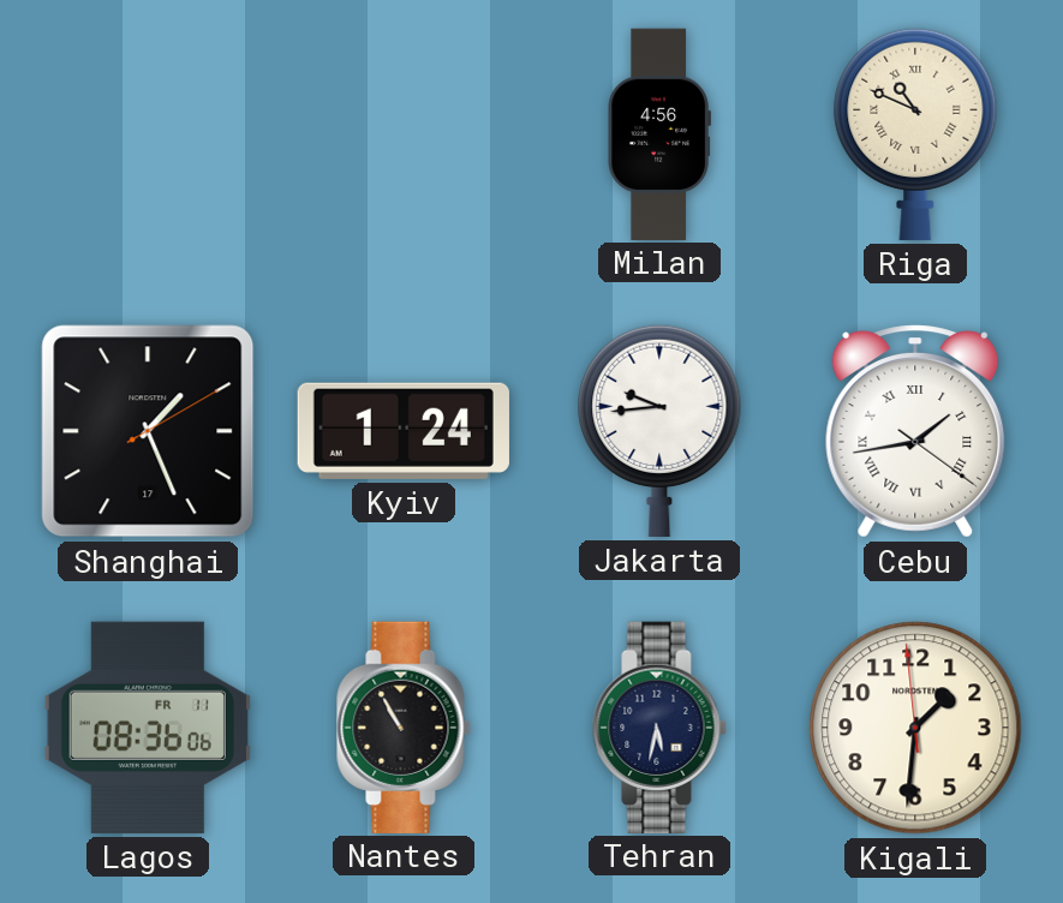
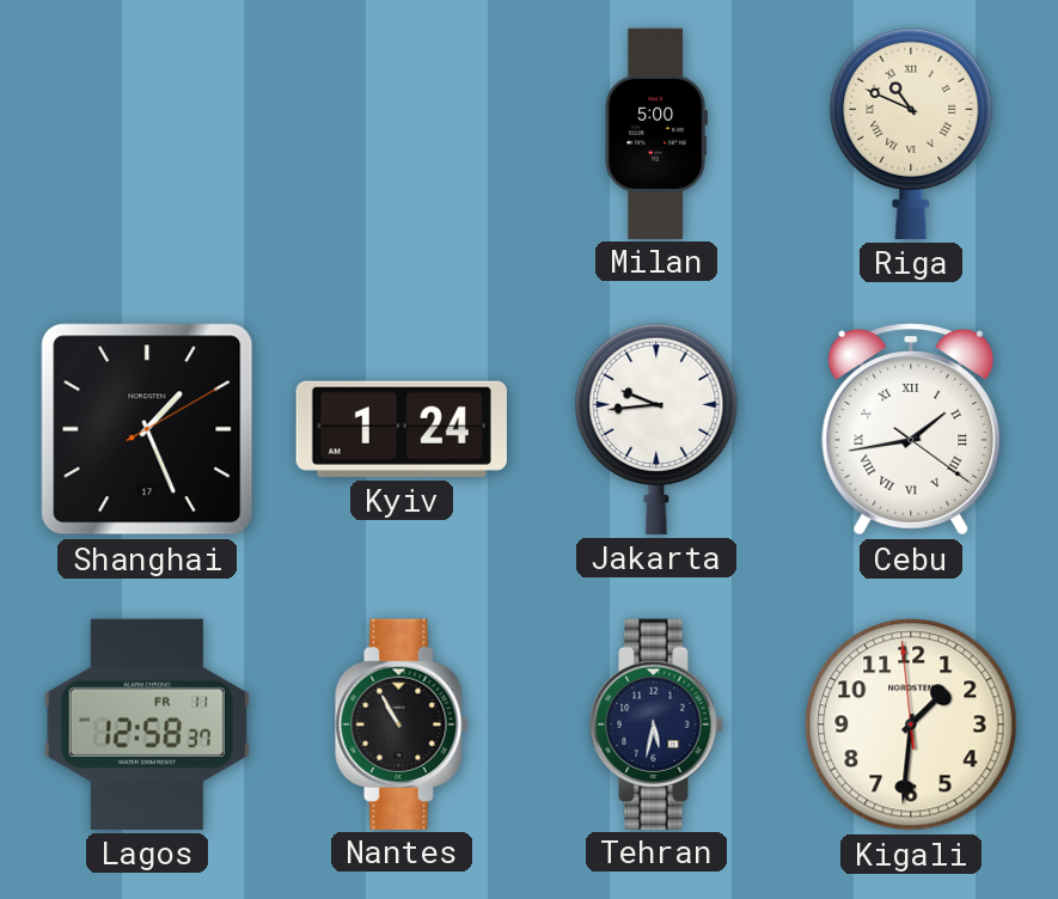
Milan: 4:56 -> 5:00 (656, 133)
Lagos: 08:36 -> 12:58 (147, 724)
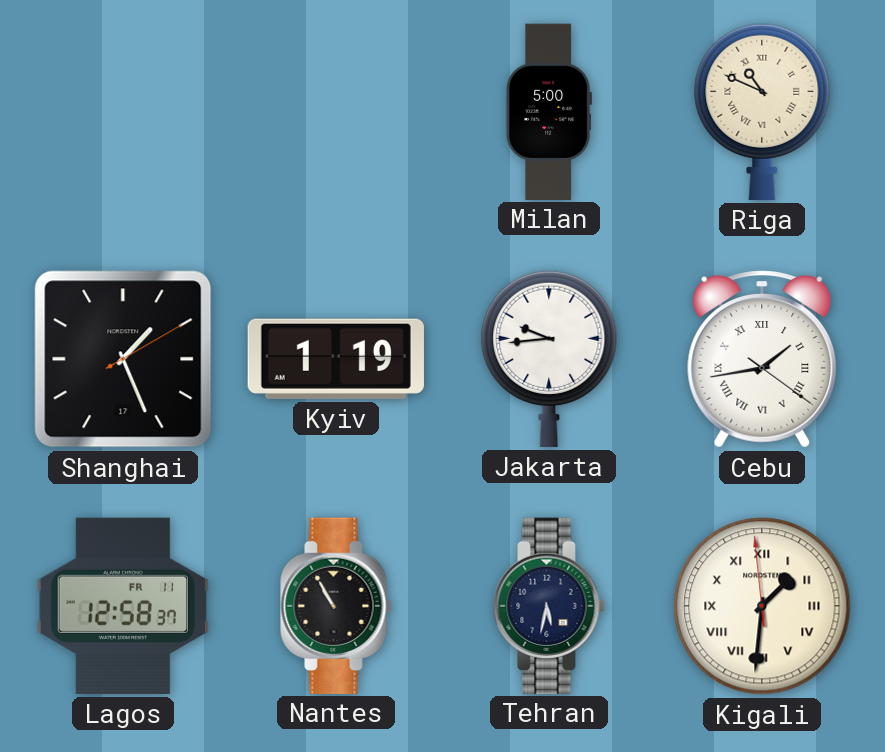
Kyiv: 1:24 -> 1:19 (336, 359)
Kigali numerals: Arabic -> Roman (762, 606)
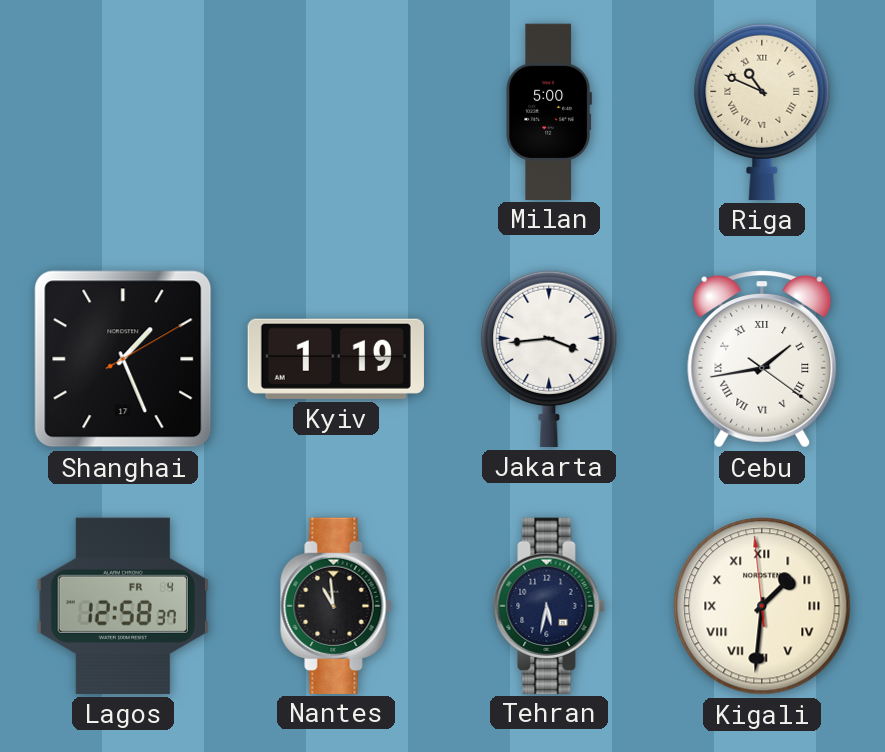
Jakarta: 9:44 -> 3:44 (549, 358)
Lagos date: FR 11 -> FR 4 (123, 606)
Nantes: 10:55 -> 10:59 (336, 605)
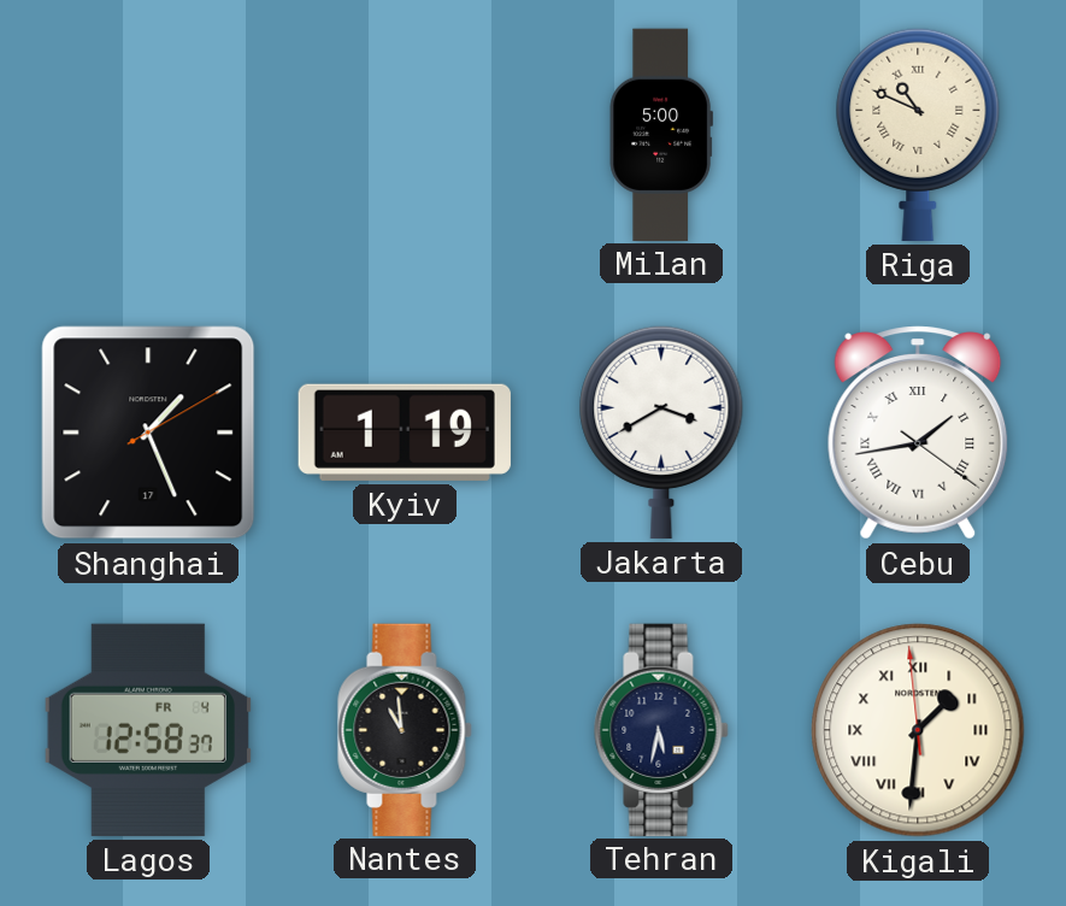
Jakarta: 3:44 -> 3:40 (661, 431)
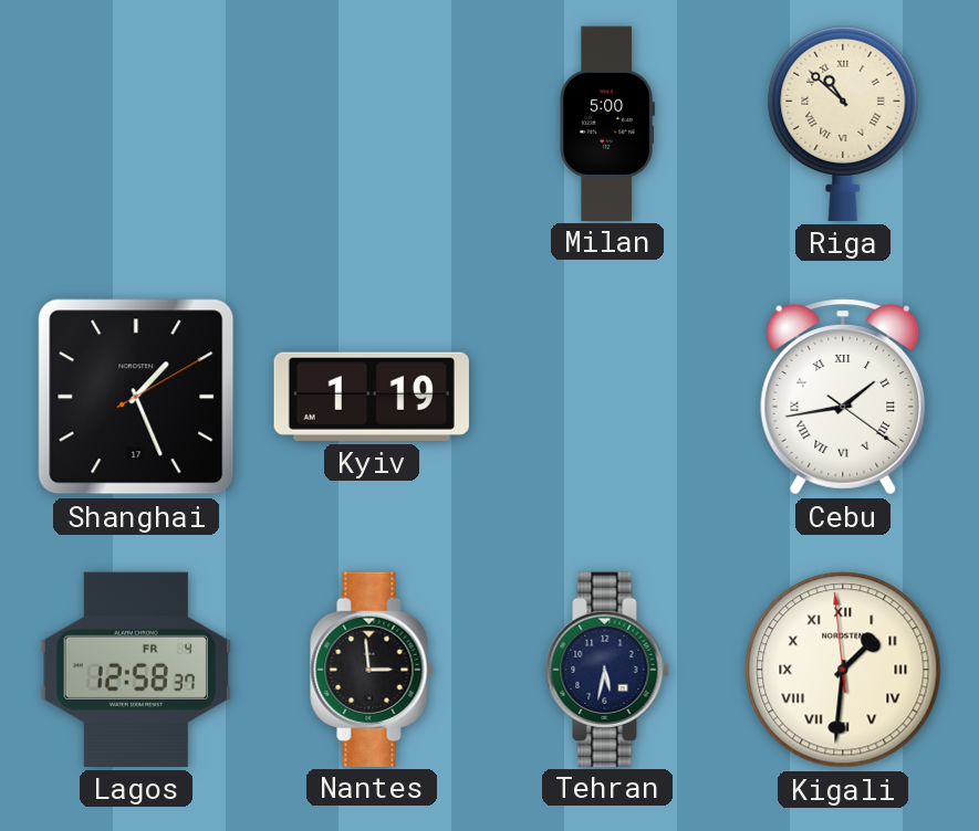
Riga: 10:49 -> 10:52 (843, 123)
Jakarta: 3:40 -> none (661, 431)
Nantes: 10:59 -> 2:59 (372, 669)
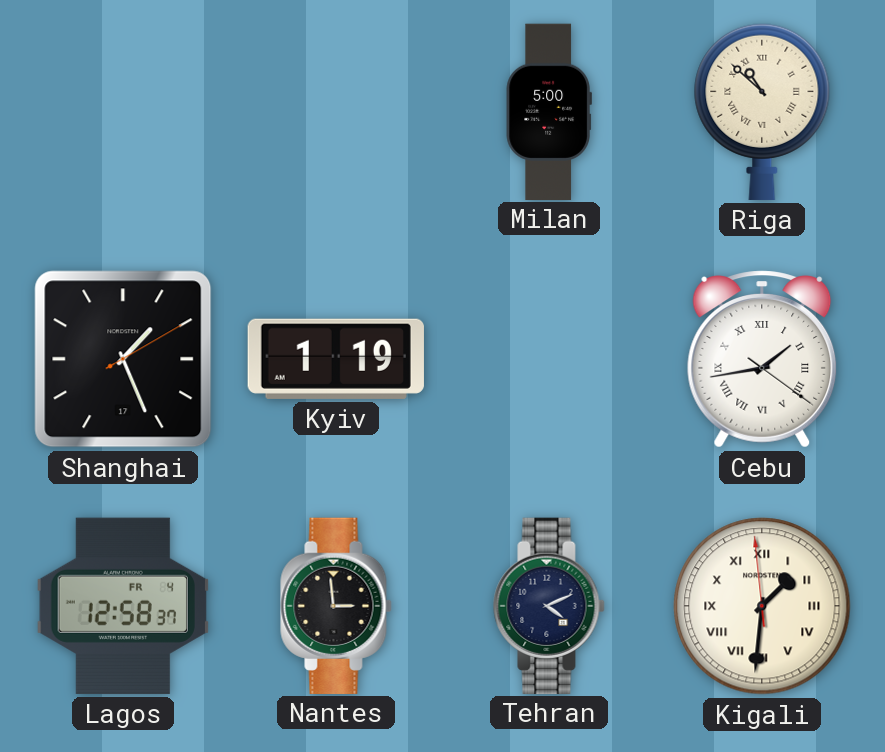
Tehran: 5:32 -> 4:11 (549, 605)
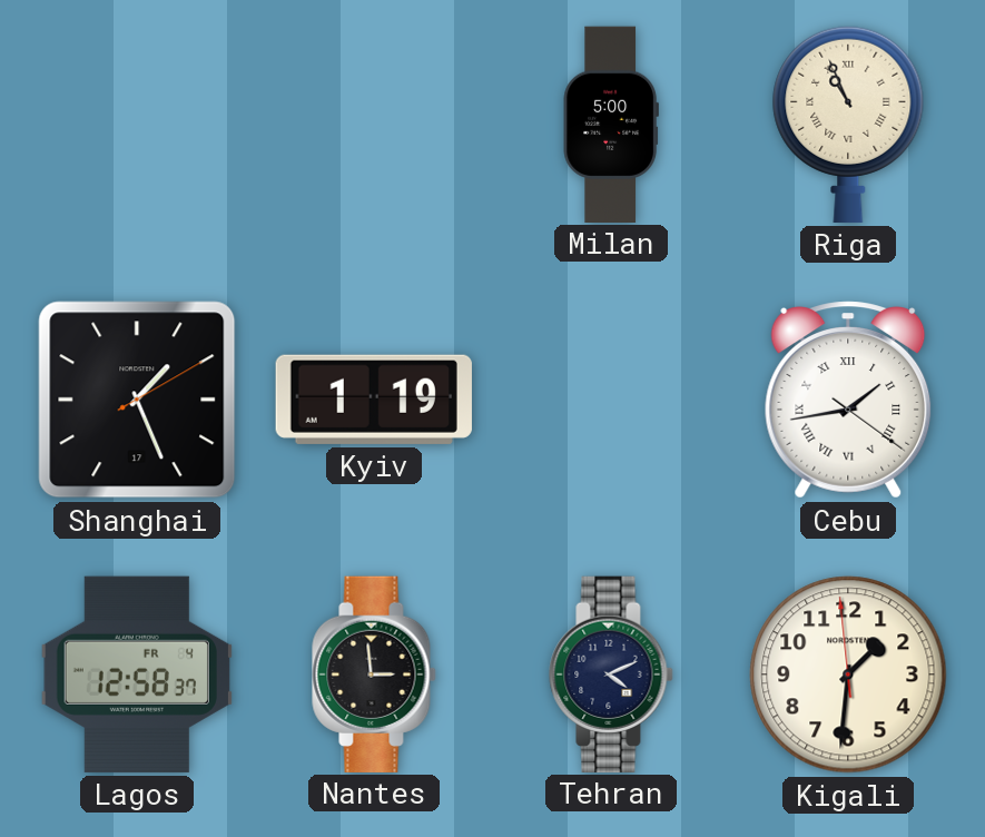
Riga: 10:52 -> 10:56 (848, 124)
Kigali numerals: Roman -> Arabic (848, 674)
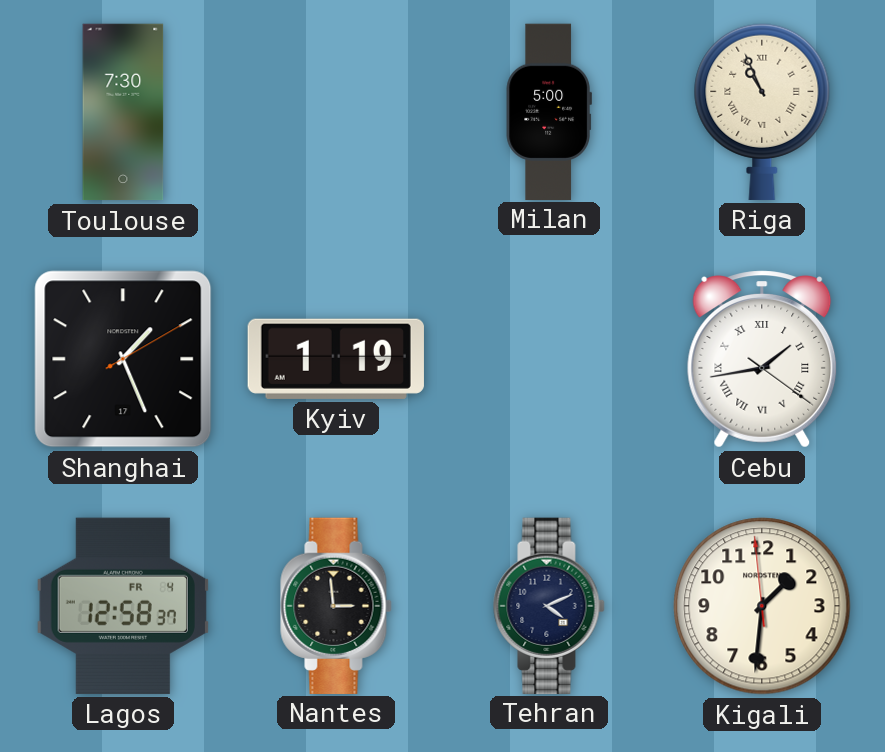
Toulouse: none -> 7:30 (123, 112)
